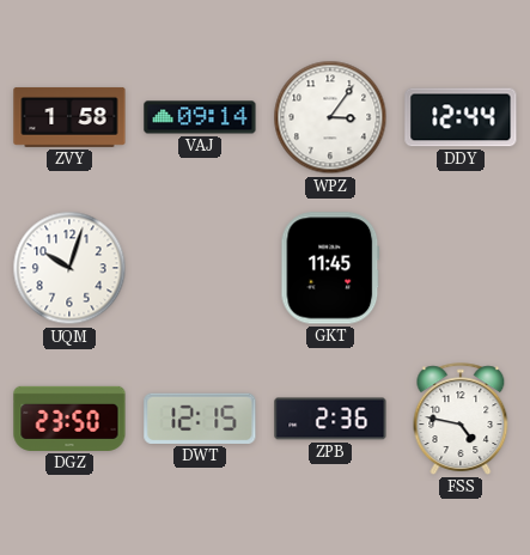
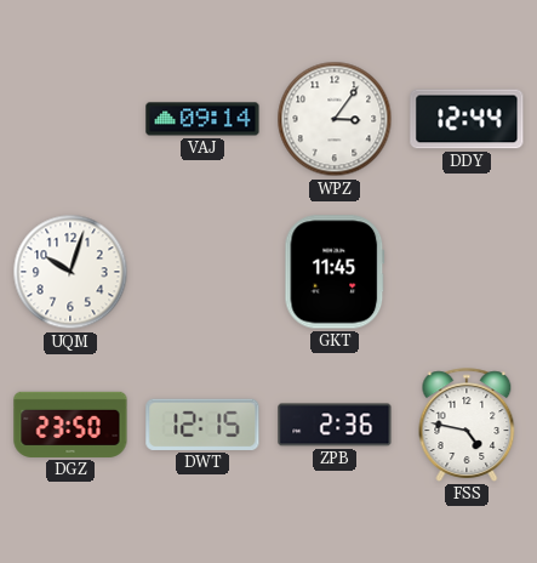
ZVY: 1:58 -> none (69, 117)
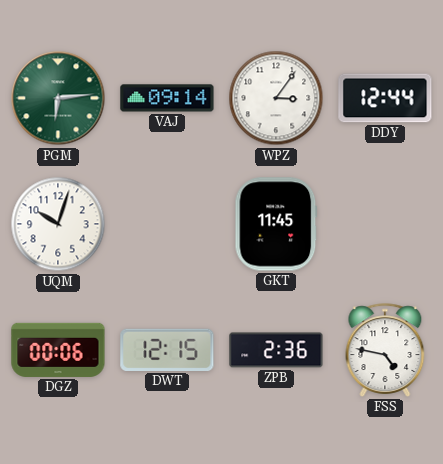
PGM: none -> 6:14 (58, 98)
DGZ: 23:50 -> 00:06 (58, 350)
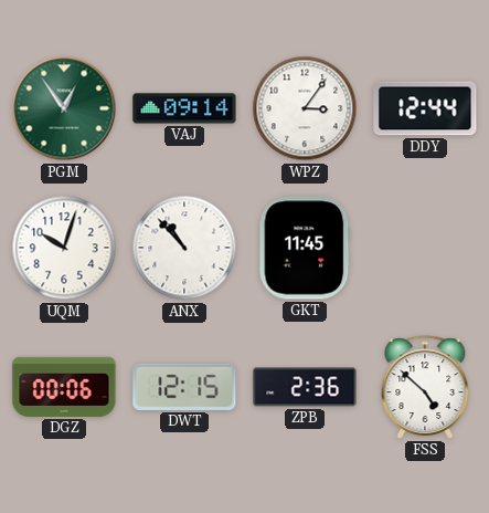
PGM: 6:14 -> 12:54 (64, 108)
ANX: none -> 10:53 (184, 248)
FSS: 4:47 -> 4:52 (425, 387)
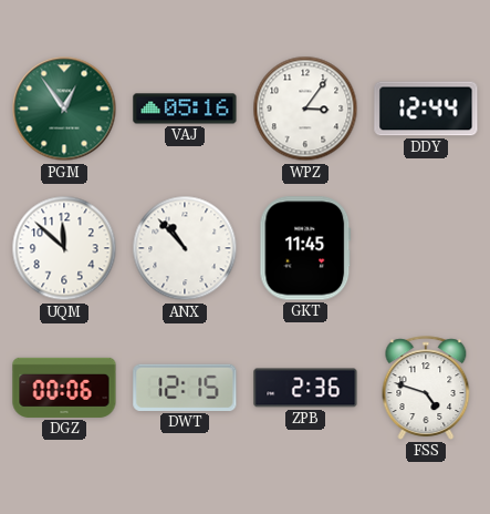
VAJ: 09:14 -> 05:16 (185, 109)
UQM: 10:03 -> 11:52 (64, 248)
FSS: 4:52 -> 4:48 (426, 388)
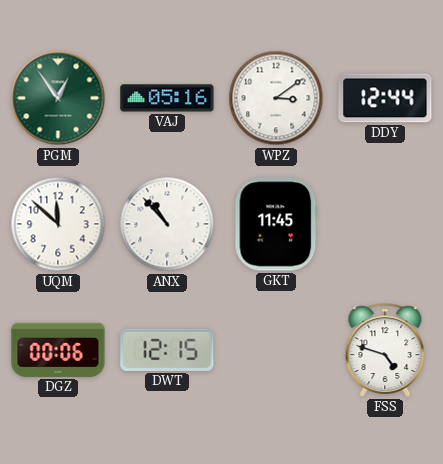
WPZ: 3:06 -> 3:09 (276, 98)
ZPB: 2:36 -> none (305, 388)
